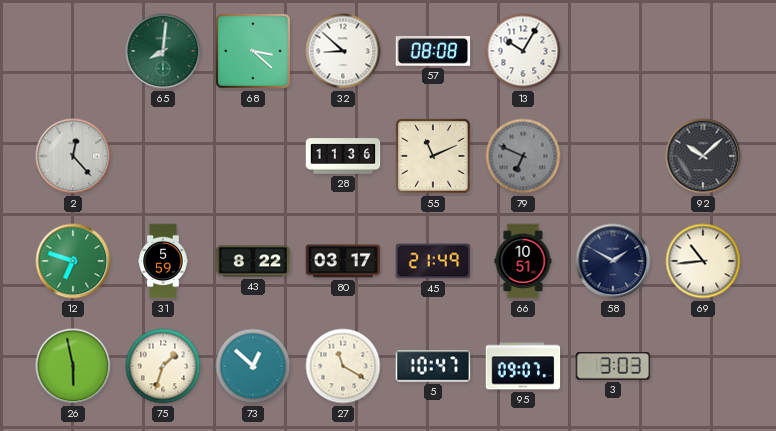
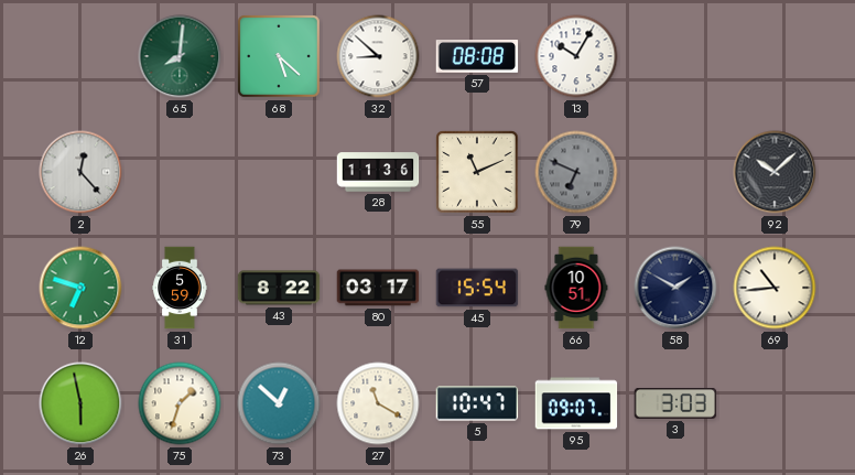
68: 3:22 -> 5:22 (280, 57)
45: 21:49 -> 15:54 (477, 288)
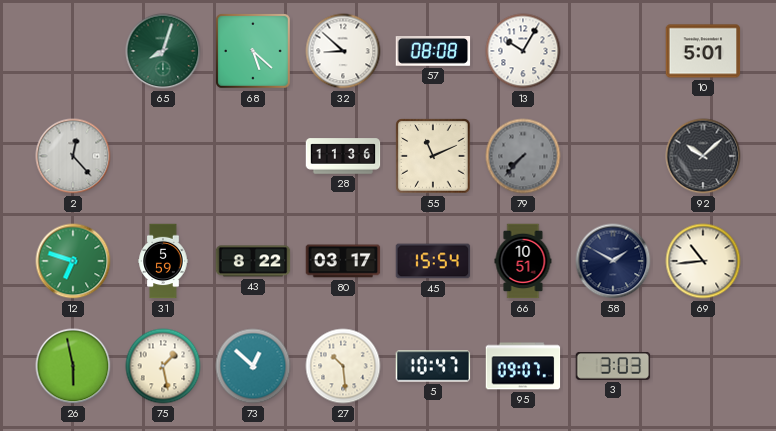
65: 8:01 -> 8:03 (163, 51)
10: none -> 5:01 (703, 51)
79: 6:49 -> 7:37 (523, 156)
75: 1:33 -> 1:28 (163, 366)
27: 11:20 -> 10:29 (343, 366)
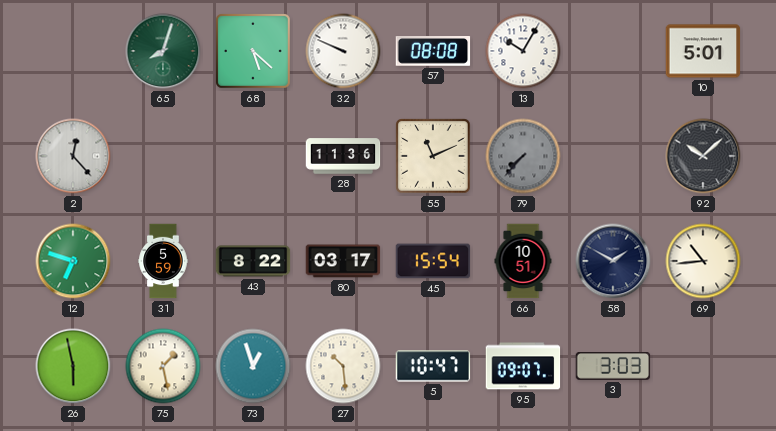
32: 8:52 -> 9:49 (343, 51)
73: 12:52 -> 12:57 (253, 366)
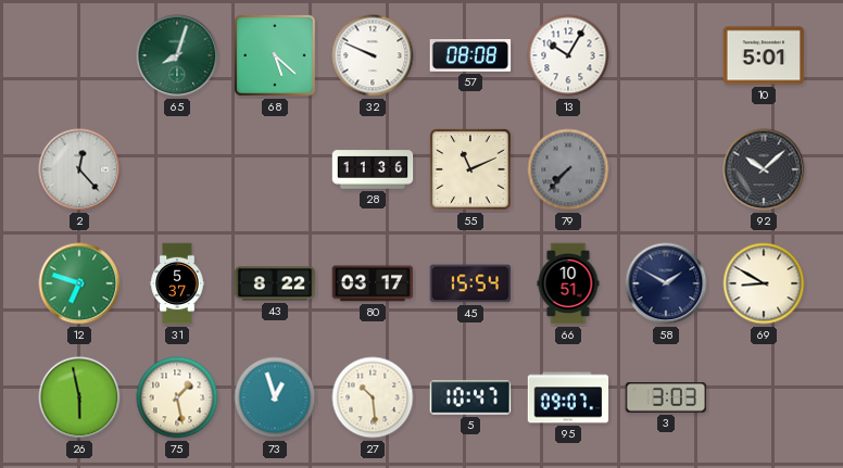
31: 5:59 -> 5:37 (177, 283)
69: 10:44 -> 8:50 (764, 283)
